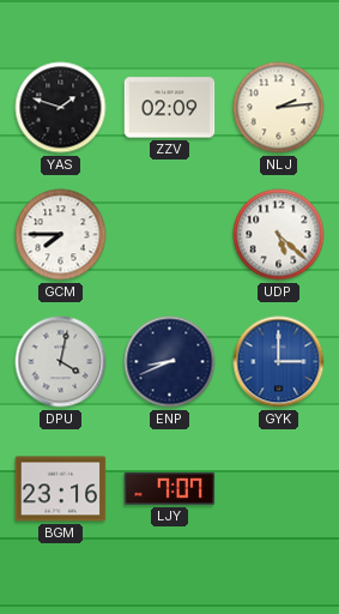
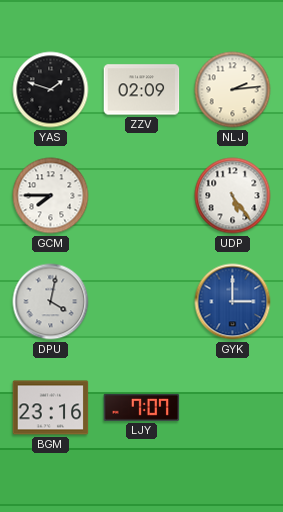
UDP: 5:22 -> 5:24 (233, 196)
ENP: 8:41 -> none (170, 362)
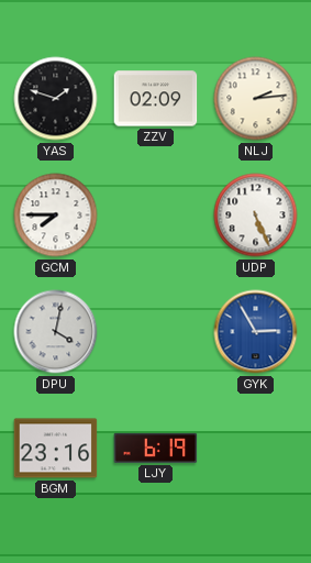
UDP: 5:24 -> 5:26 (256, 216)
GYK: 3:00 -> 2:55 (256, 332)
LJY: 7:07 -> 6:19 (156, 448)
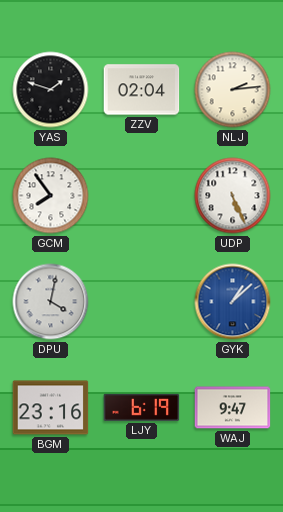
ZZV: 02:09 -> 02:04 (142, 90)
GCM: 7:45 -> 7:54 (51, 196)
GYK: 2:55 -> 1:08 (233, 302)
WAJ: none -> 9:47 (233, 408)
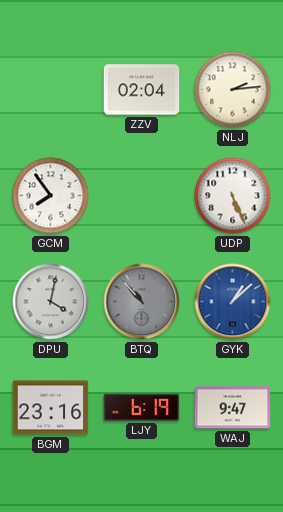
YAS: 1:48 -> none (51, 90)
BTQ: none -> 10:53 (142, 302)
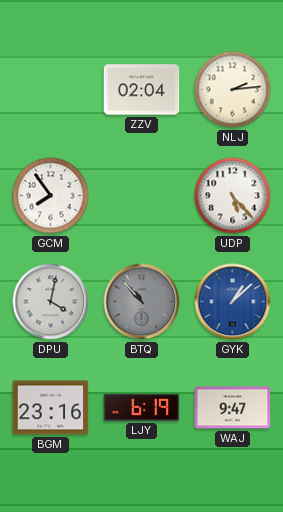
UDP: 5:26 -> 5:23 (233, 196)
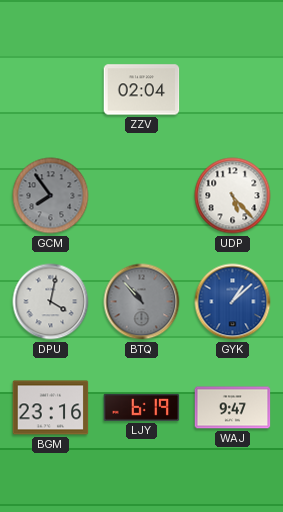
NLJ: 2:14 -> none (233, 90)
GCM dial: white -> grey (51, 196)
